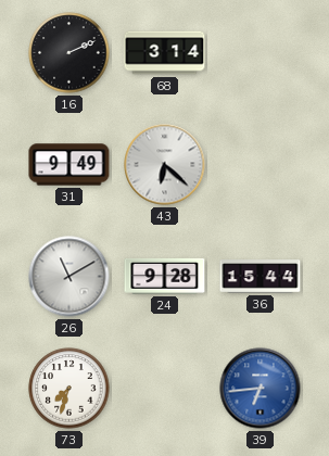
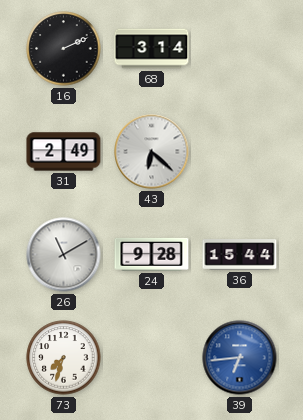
31: 9:49 -> 2:49 (64, 152)
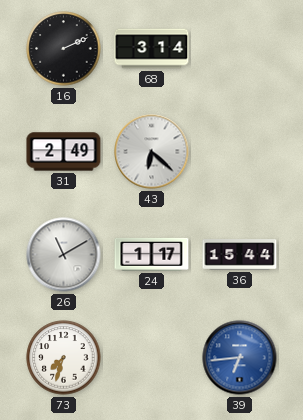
24: 9:28 -> 1:17 (152, 254)
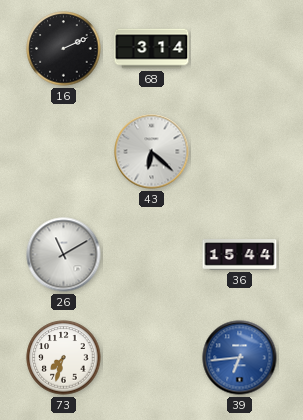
31: 2:49 -> none (64, 152)
24: 1:17 -> none (152, 254)
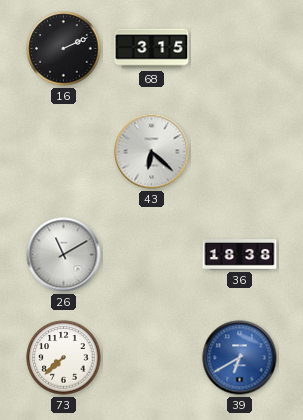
68: 3:14 -> 3:15 (152, 49)
36: 15:44 -> 18:38 (240, 255)
73: 7:33 -> 7:38 (64, 358)
39: 6:44 -> 6:40 (240, 358)
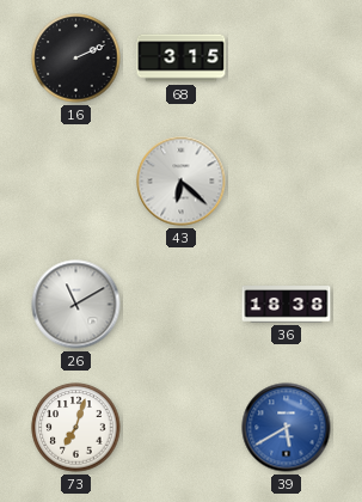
73: 7:38 -> 7:03 (76, 428)
39: 6:40 -> 5:40 (287, 428)
